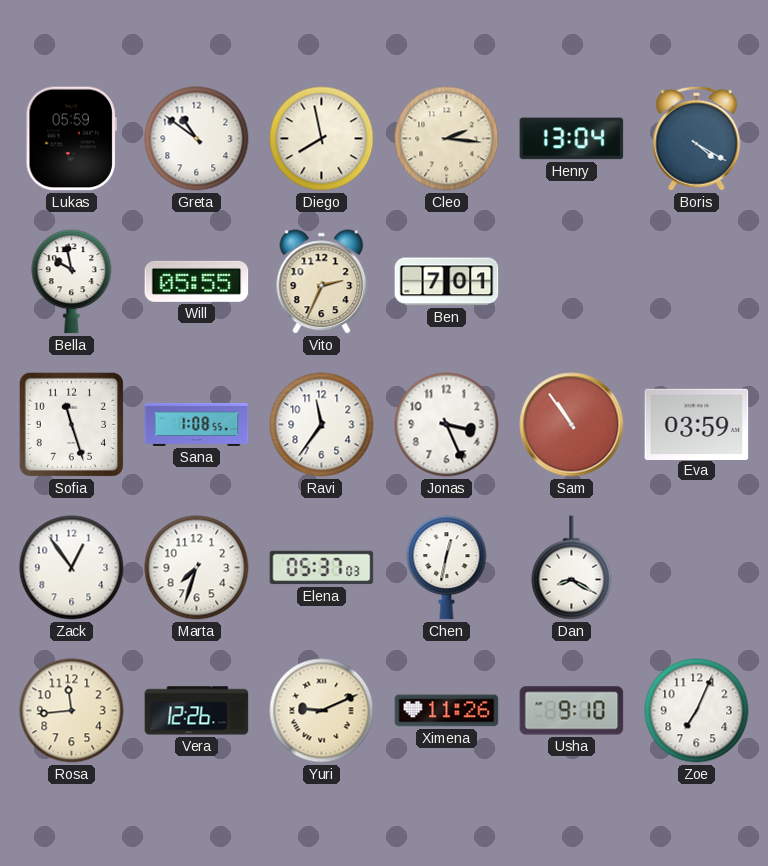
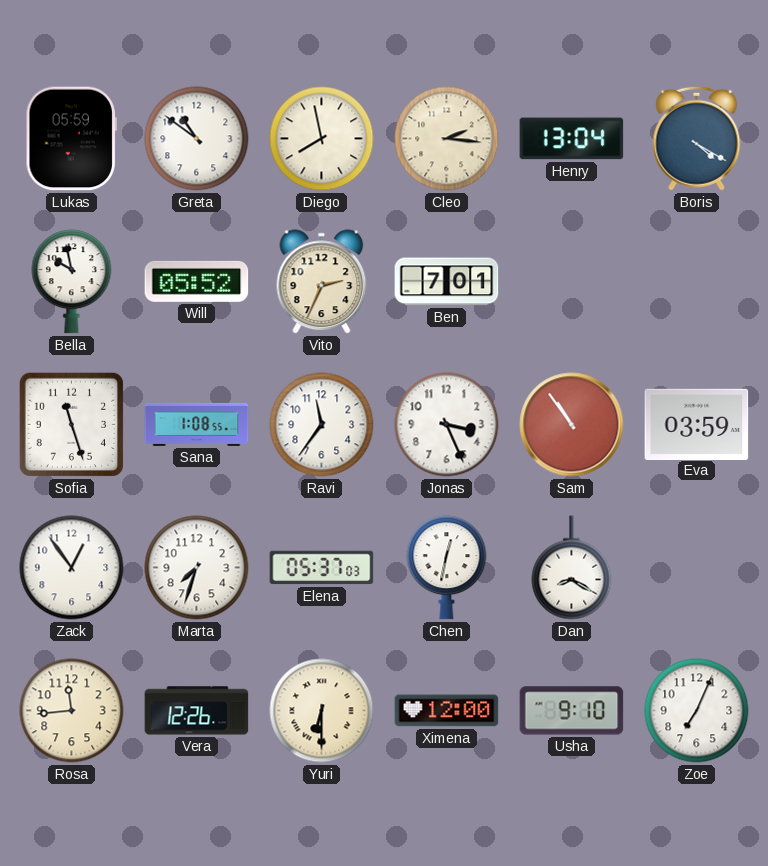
Will: 05:55 -> 05:52 (197, 281)
Yuri: 9:11 -> 6:30 (322, 711)
Ximena: 11:26 -> 12:00 (447, 711)
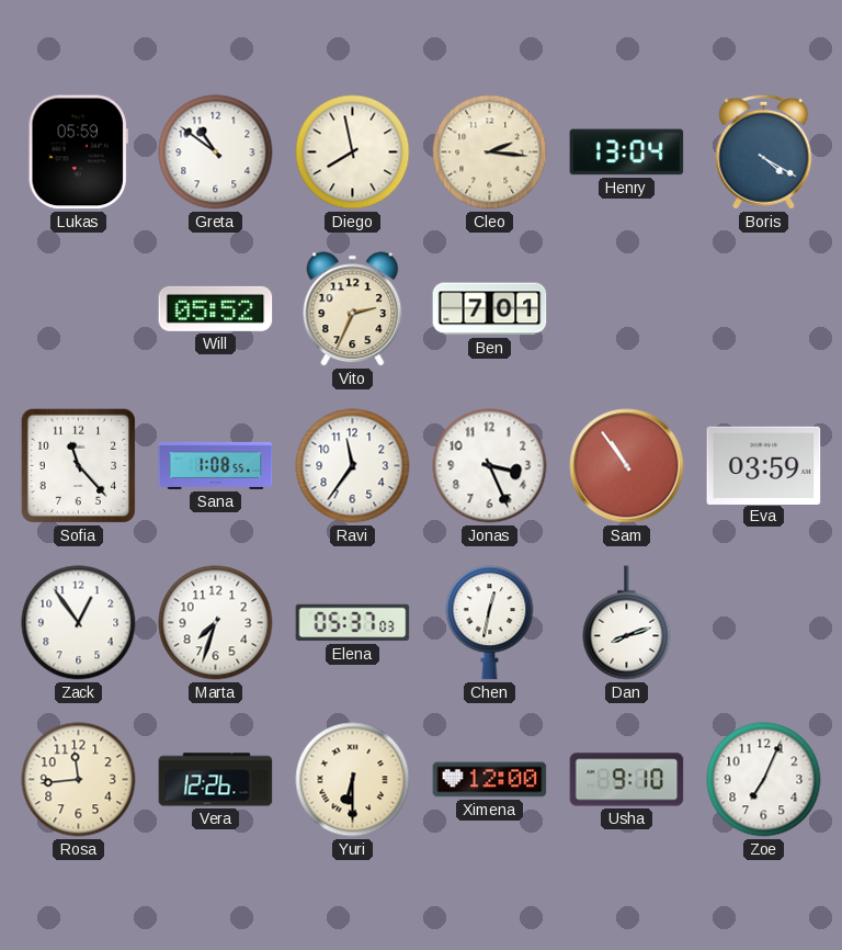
Bella: 9:58 -> none (72, 282)
Sofia: 11:27 -> 11:23 (78, 465)
Dan: 8:20 -> 8:12 (627, 623)
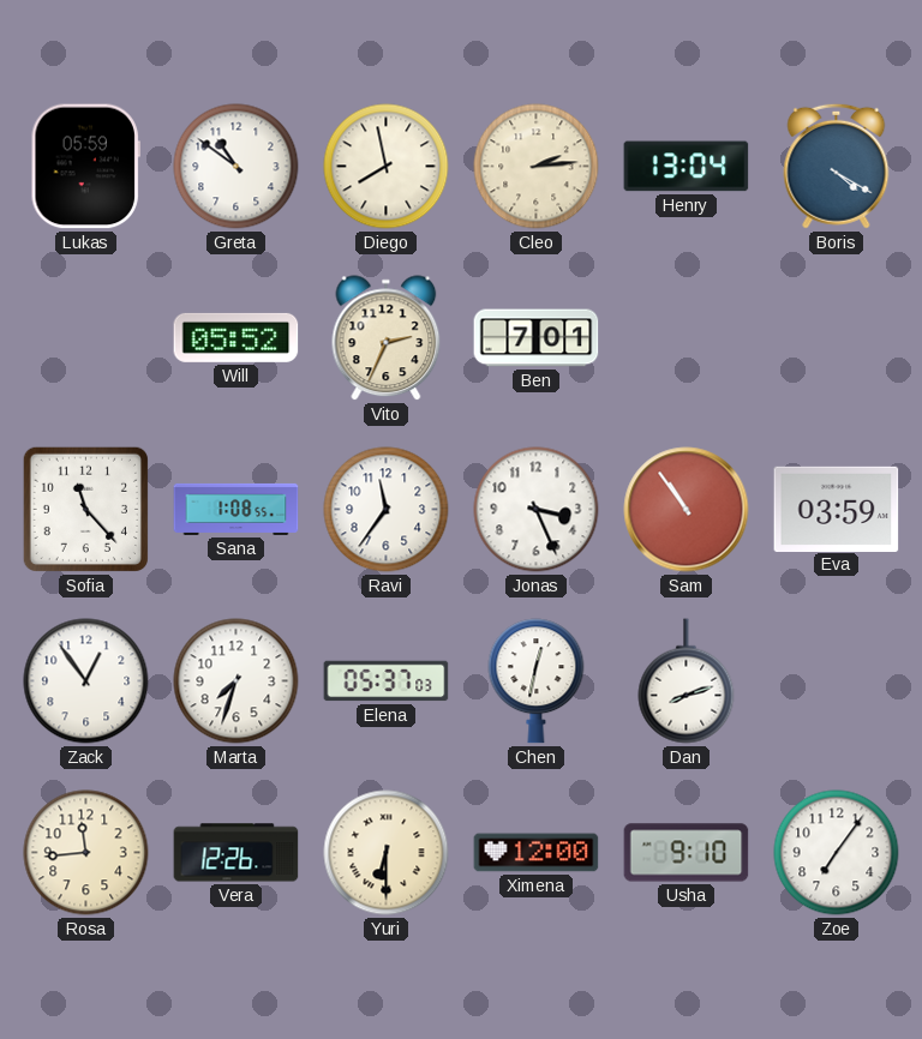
Cleo: 2:16 -> 2:14 (537, 167)
Zoe: 7:04 -> 7:06 (837, 853)
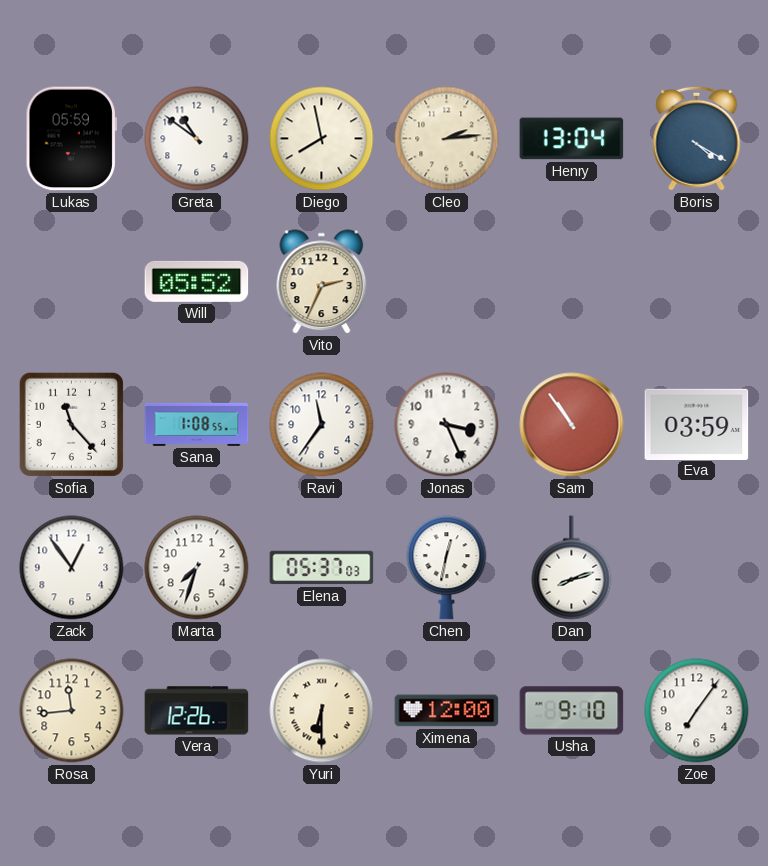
Ben: 7:01 -> none (537, 338)
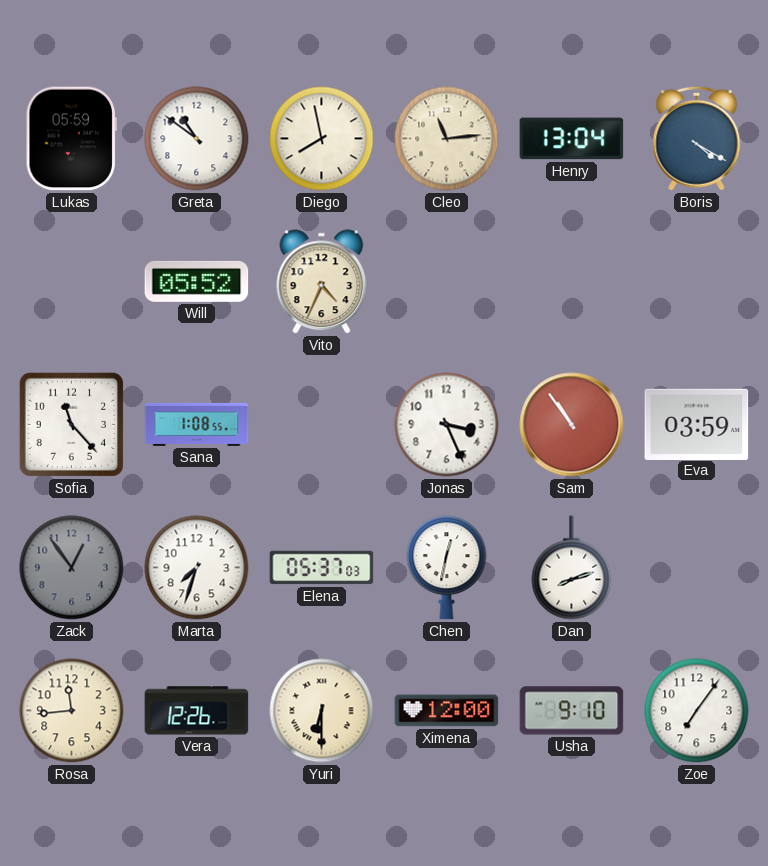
Cleo: 2:14 -> 11:14 (447, 139)
Vito: 2:34 -> 4:34 (322, 282)
Ravi: 11:36 -> none (322, 425)
Zack dial: white -> grey (72, 568)
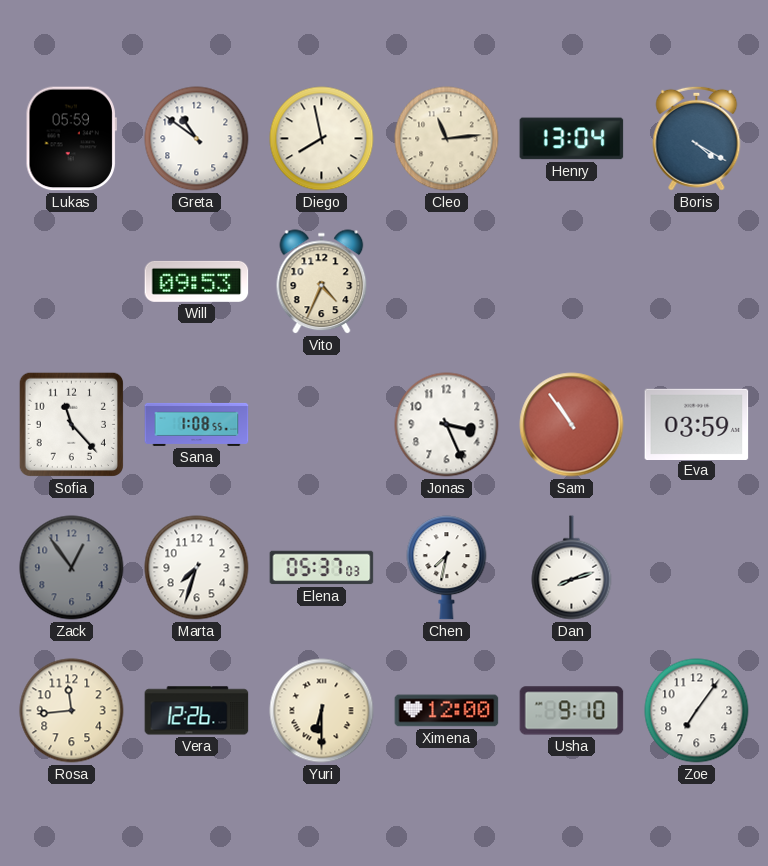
Will: 05:52 -> 09:53 (197, 281)
Chen: 12:32 -> 7:32 (447, 568)
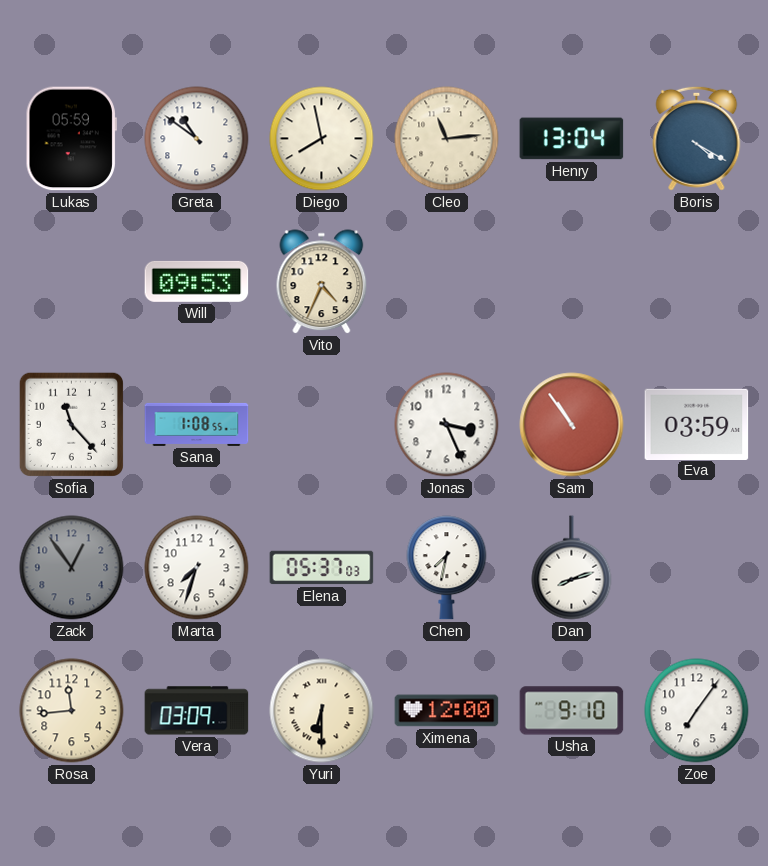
Vera: 12:26 -> 03:09 (197, 711)
